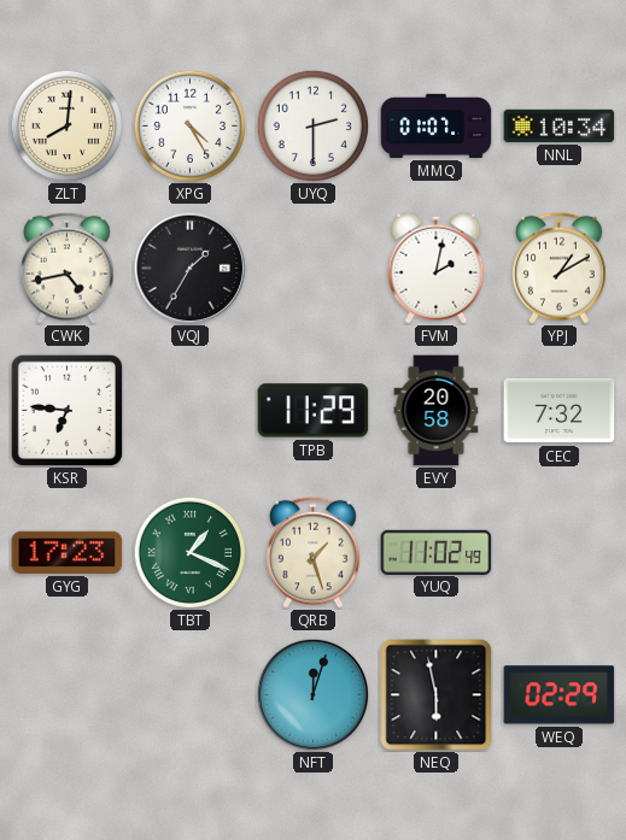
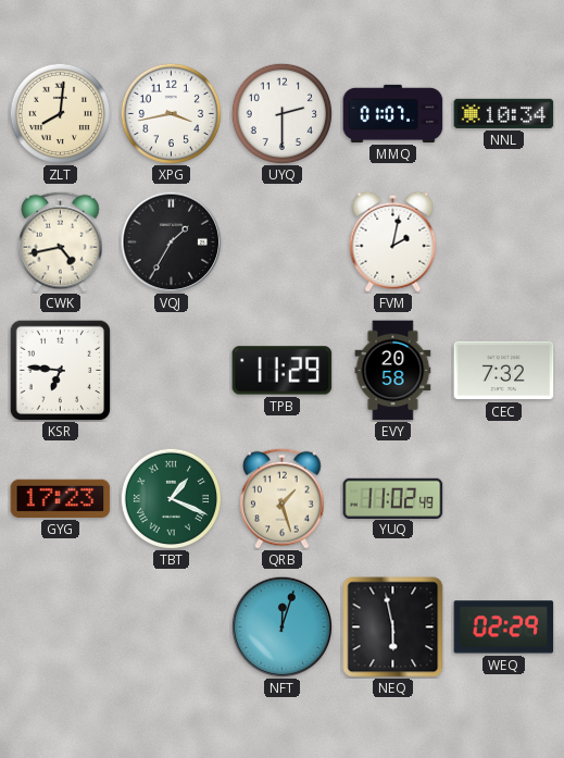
XPG: 4:25 -> 3:43 (171, 113)
YPJ: 1:10 -> none (560, 268)
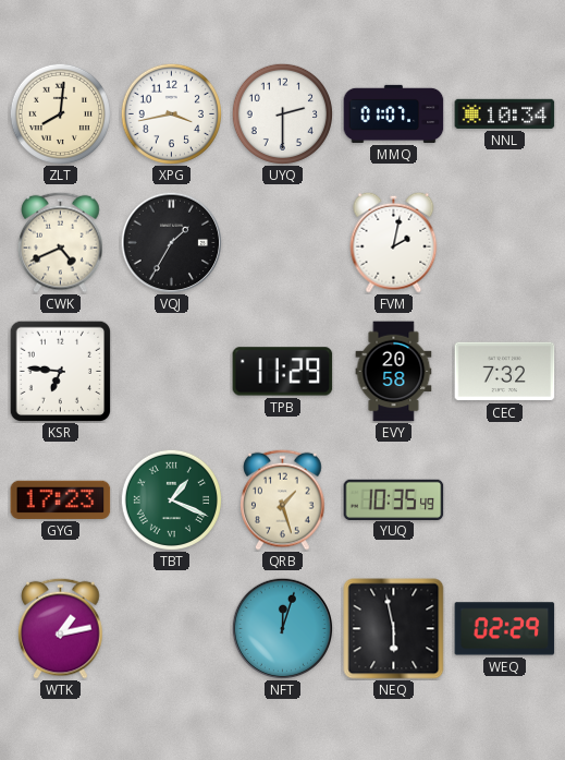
CWK: 4:43 -> 4:41 (61, 242)
YUQ: 11:02 -> 10:35 (394, 499)
WTK: none -> 1:13 (61, 628)
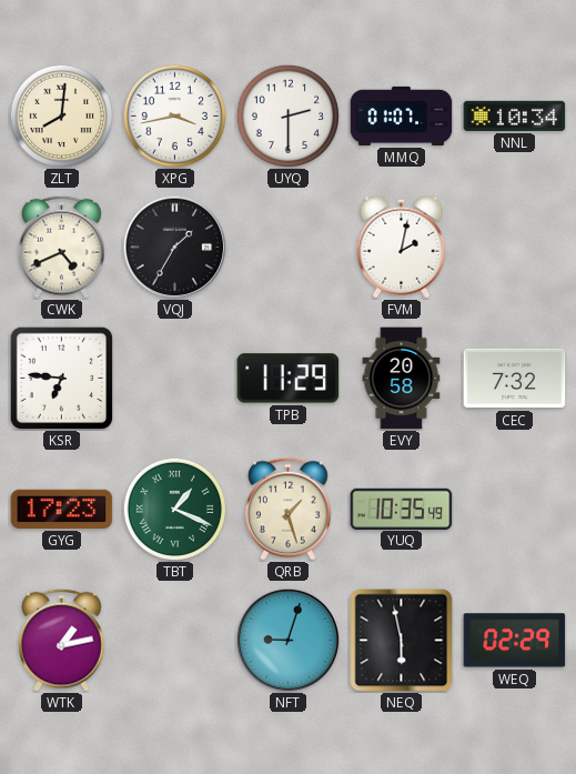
NFT: 12:03 -> 9:03 (287, 640)
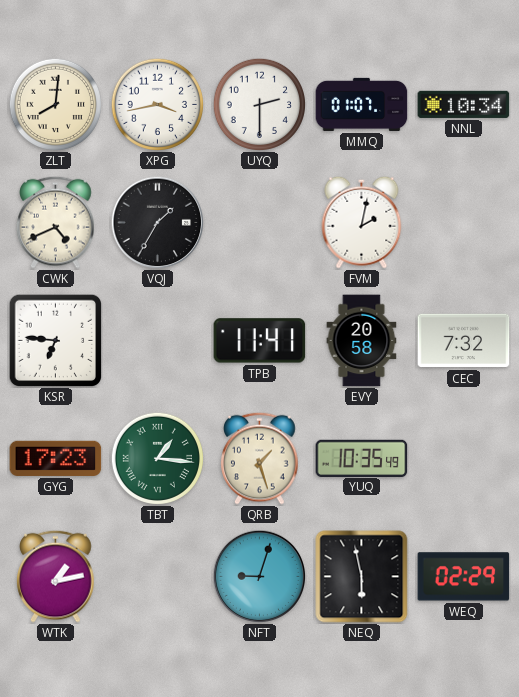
TPB: 11:29 -> 11:41 (260, 341)
TBT: 1:19 -> 1:16 (157, 458)
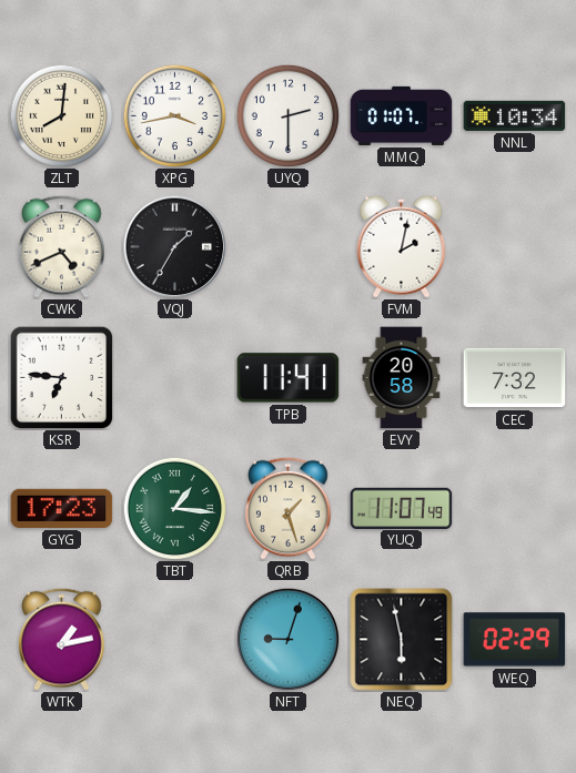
YUQ: 10:35 -> 11:07 (402, 508)
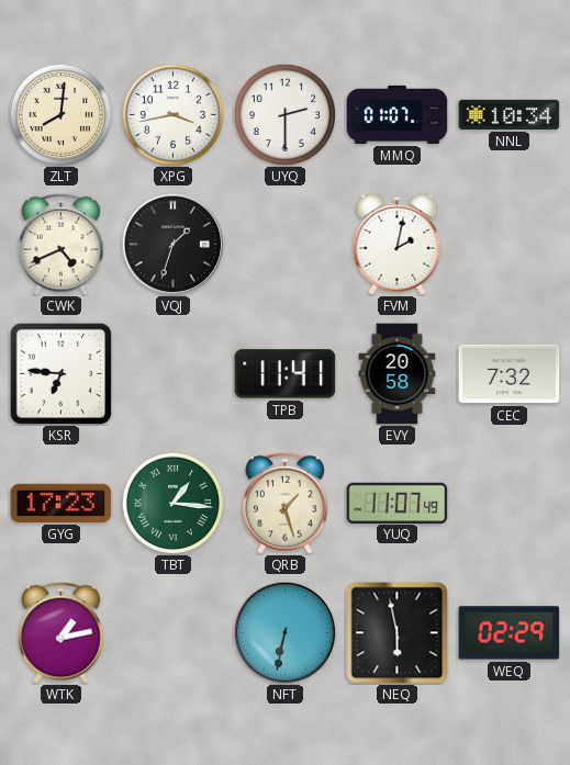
VQJ: 1:35 -> 1:33 (172, 244)
NFT: 9:03 -> 6:32 (284, 632)
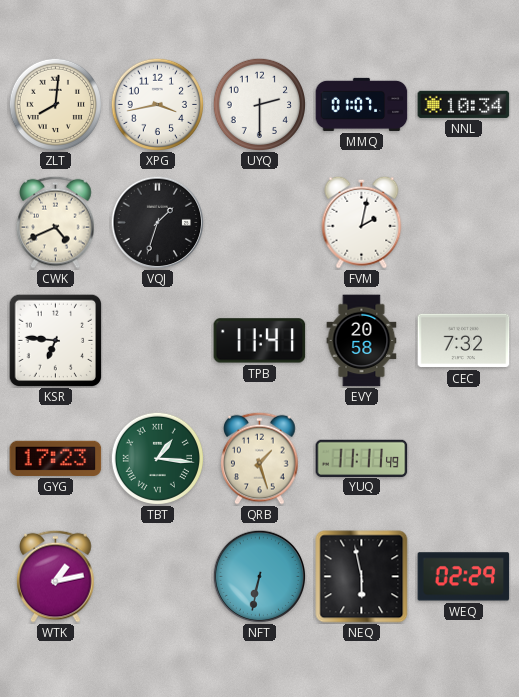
YUQ: 11:07 -> 11:11 (362, 458)
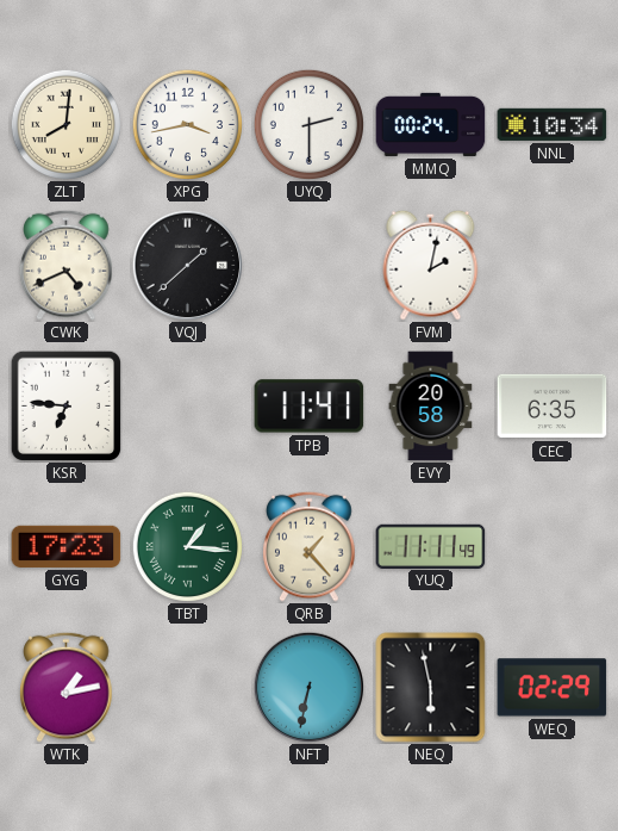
MMQ: 01:07 -> 00:24 (431, 124)
VQJ: 1:33 -> 1:38 (187, 265)
CEC: 7:32 -> 6:35 (553, 407)
QRB: 1:27 -> 1:23 (310, 546)
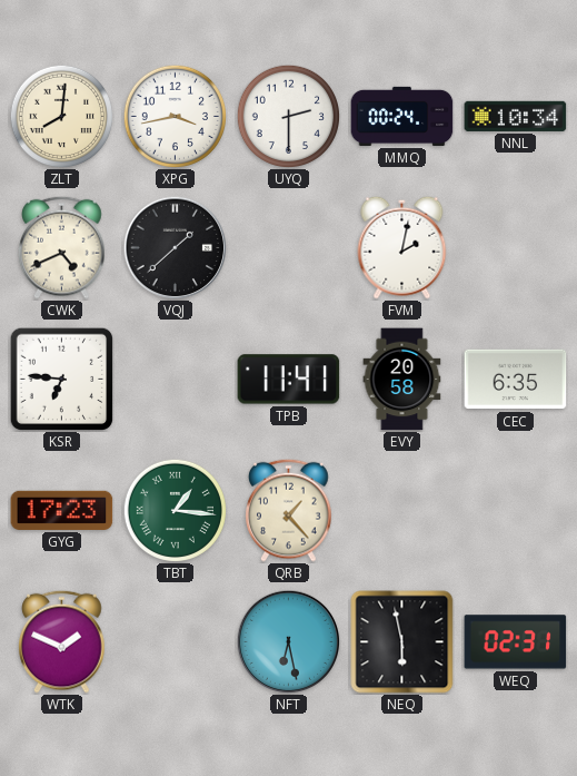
YUQ: 11:11 -> none (431, 546)
WTK: 1:13 -> 1:49 (62, 641)
NFT: 6:32 -> 6:28 (288, 641)
WEQ: 02:29 -> 02:31 (516, 642)
